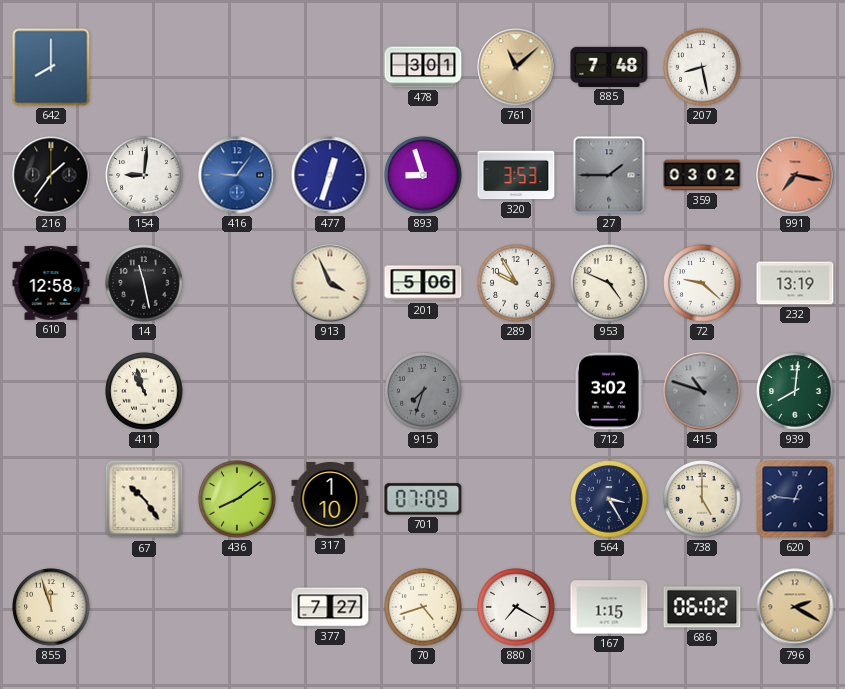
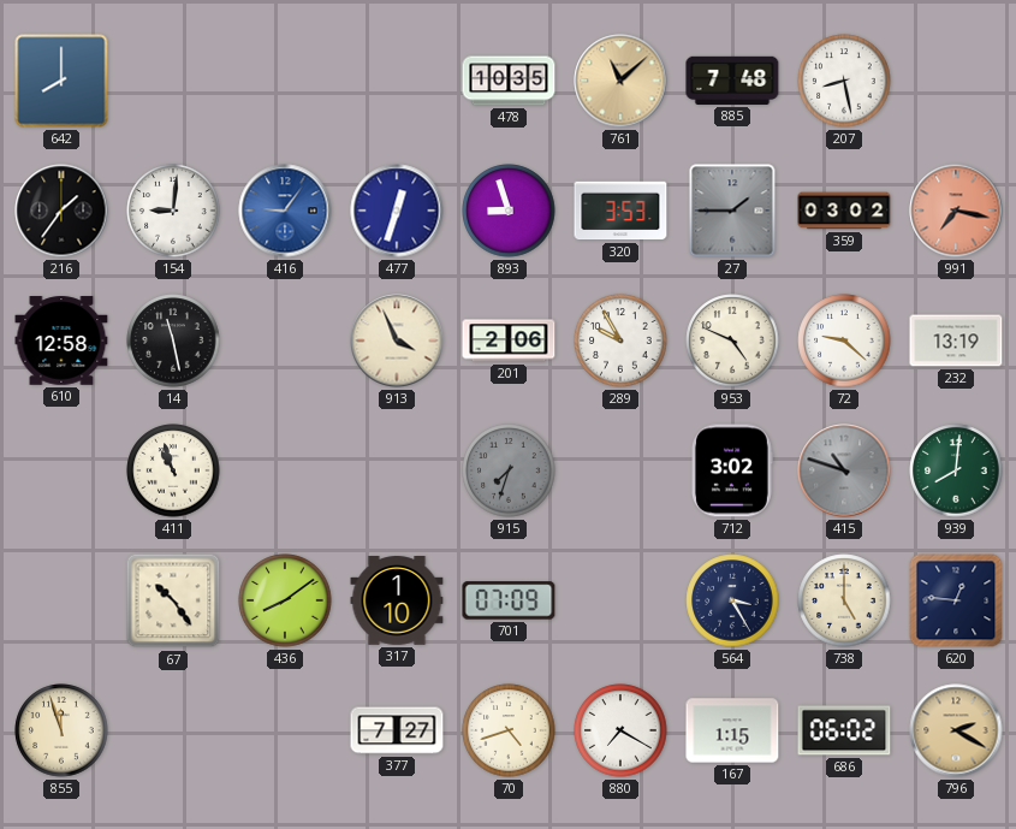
478: 3:01 -> 10:35 (509, 81)
201: 5:06 -> 2:06 (509, 341)
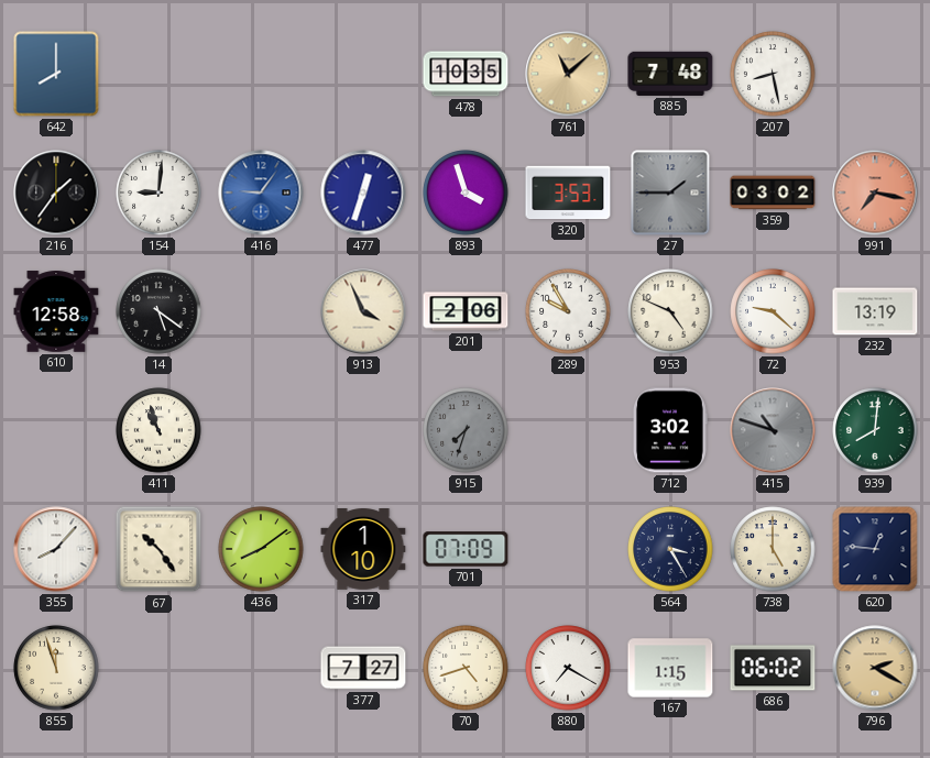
893: 8:57 -> 3:57 (466, 193)
14: 11:28 -> 5:21 (158, 311)
355: none -> 8:07 (56, 549)
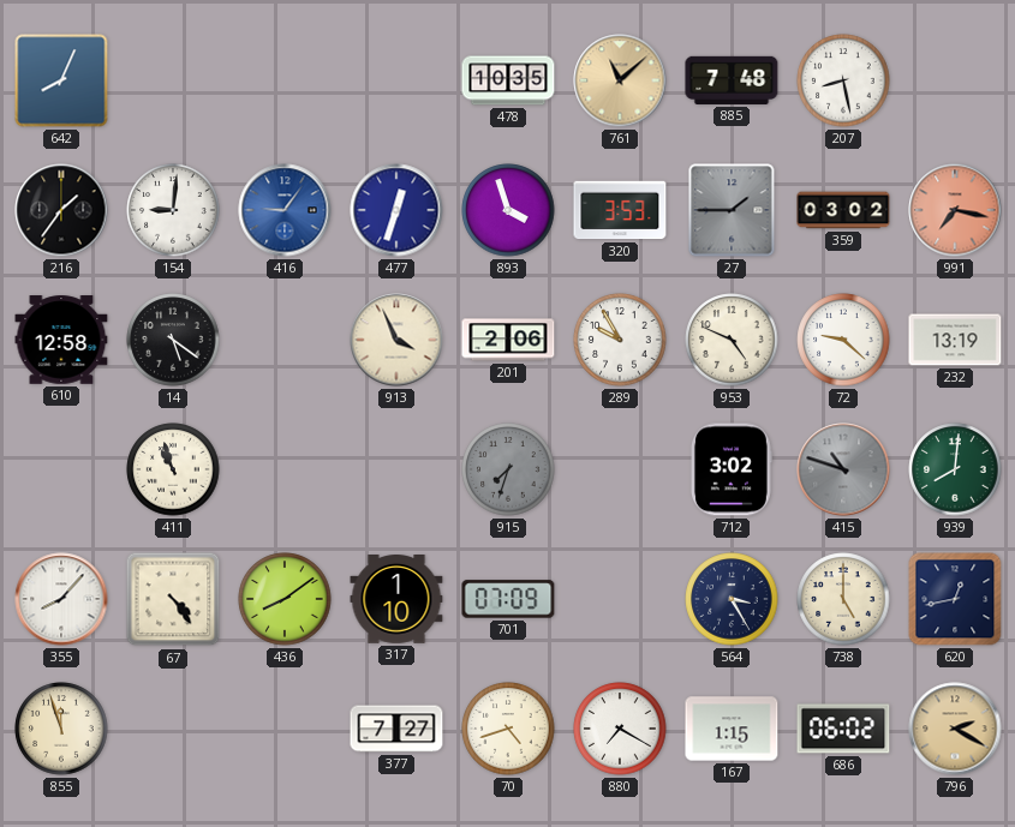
642: 8:00 -> 8:04 (61, 80)
67: 10:24 -> 4:24 (173, 599)
620: 12:46 -> 12:43 (955, 599)
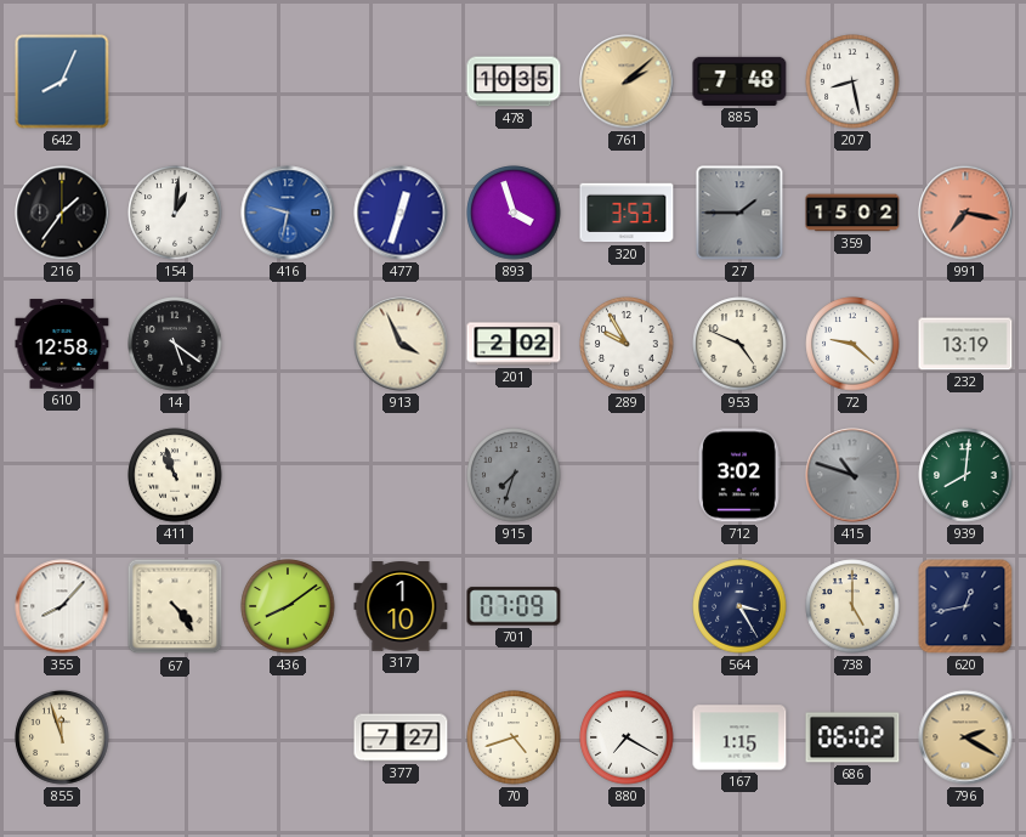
761: 11:08 -> 2:08 (627, 81)
154: 9:01 -> 1:01 (175, 213)
416: 9:06 -> 9:32 (288, 213)
359: 03:02 -> 15:02 (852, 213)
201: 2:06 -> 2:02 (514, 344)
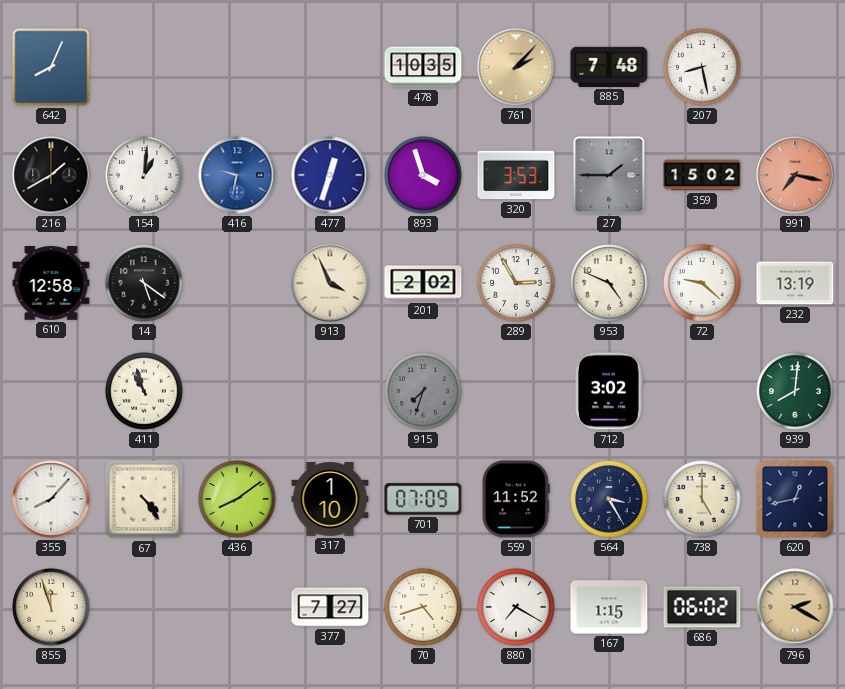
761: 2:08 -> 2:07 (516, 67)
216: 1:36 -> 1:40 (51, 175)
289: 9:55 -> 2:55 (516, 283)
415: 10:48 -> none (852, 475)
559: none -> 11:52 (516, 499)
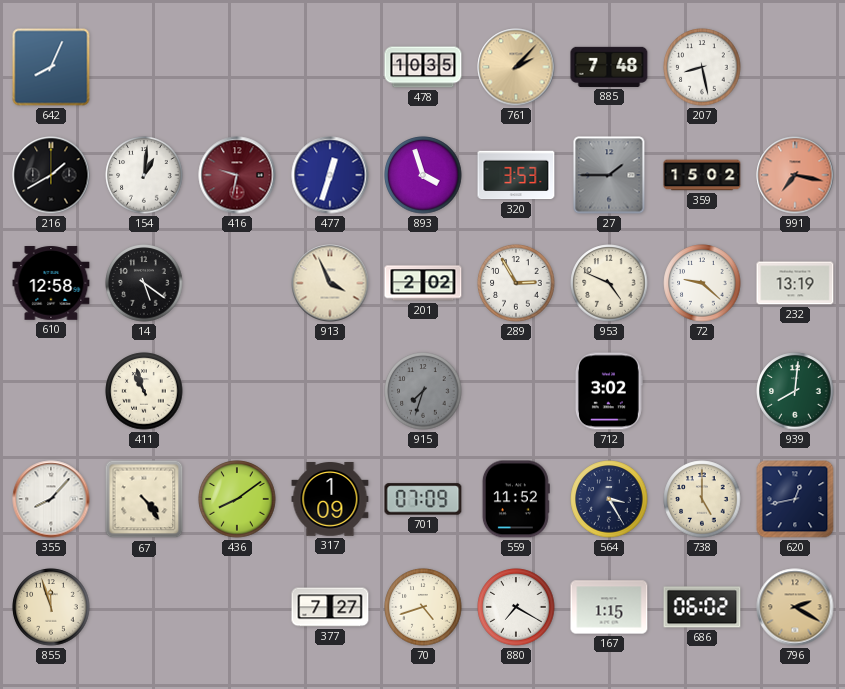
416 dial: blue -> burgundy (237, 175)
317: 1:10 -> 1:09 (330, 500)
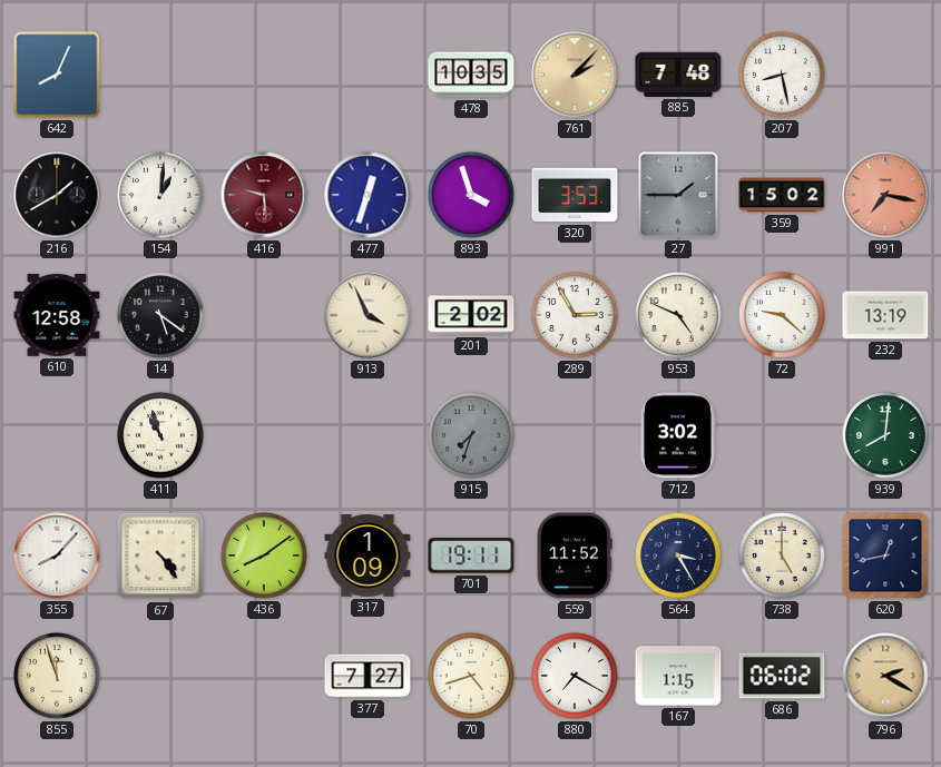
416: 9:32 -> 9:29 (264, 195)
701: 07:09 -> 19:11 (471, 555)
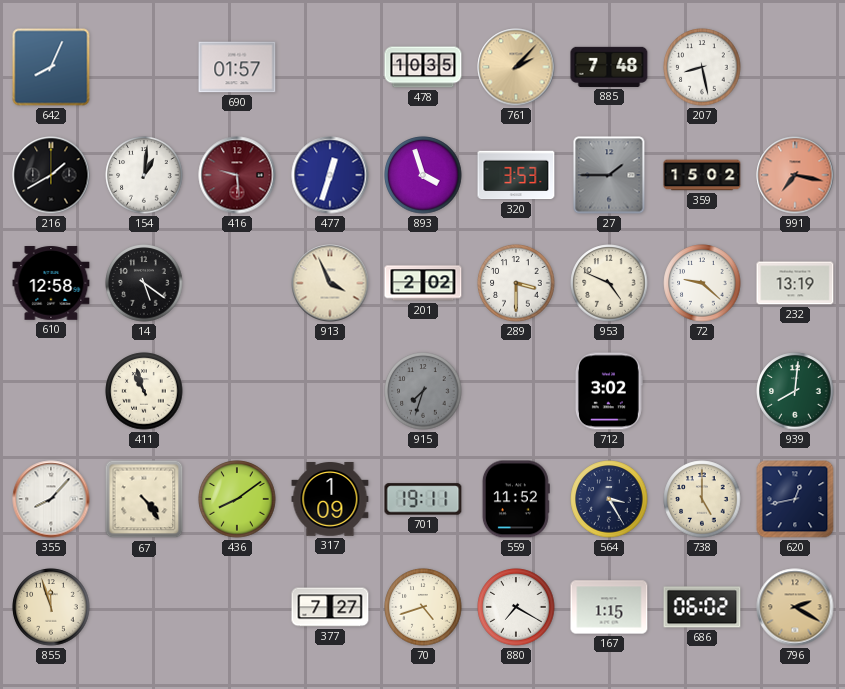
690: none -> 01:57 (237, 67)
289: 2:55 -> 3:30 (516, 283)
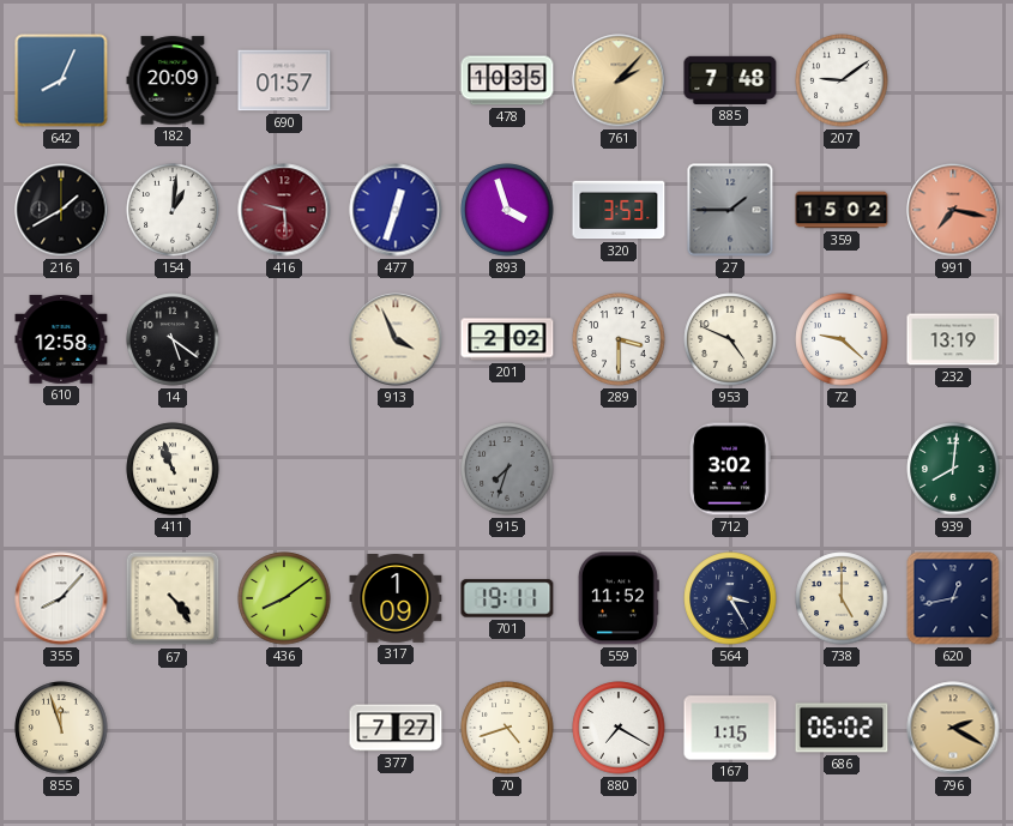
182: none -> 20:09 (173, 80)
207: 8:28 -> 9:09 (842, 80)
